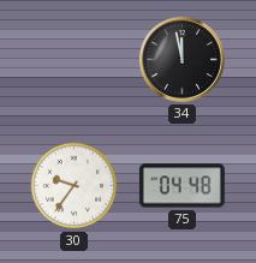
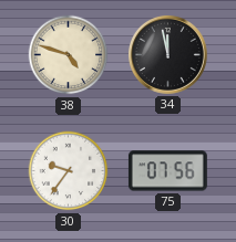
38: none -> 4:48 (69, 55)
75: 04:48 -> 07:56 (167, 171)
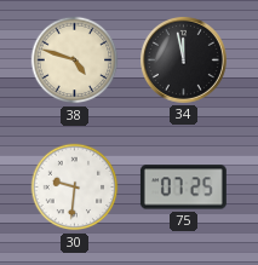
30: 9:36 -> 9:31 (75, 188)
75: 07:56 -> 07:25 (183, 188)
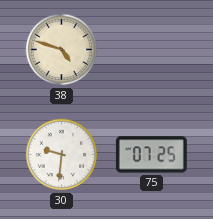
34: 11:58 -> none (183, 59)
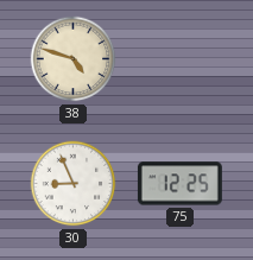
30: 9:31 -> 8:56 (74, 184)
75: 07:25 -> 12:25 (179, 184)
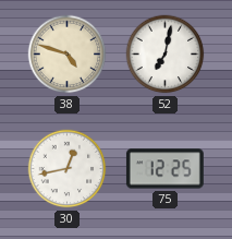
52: none -> 7:02 (166, 55)
30: 8:56 -> 12:43 (68, 169)
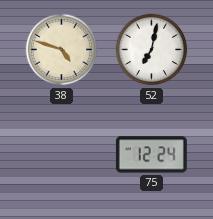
30: 12:43 -> none (68, 169)
75: 12:25 -> 12:24 (151, 155)
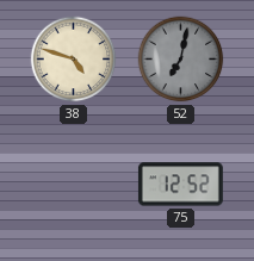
52 dial: white -> grey (181, 60)
75: 12:24 -> 12:52 (180, 185)
